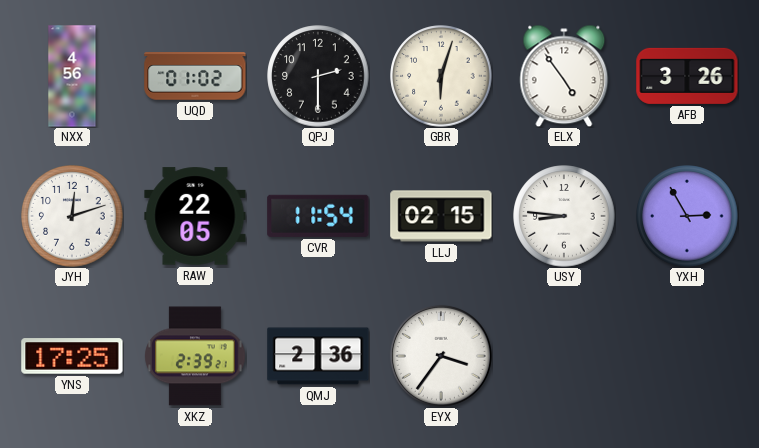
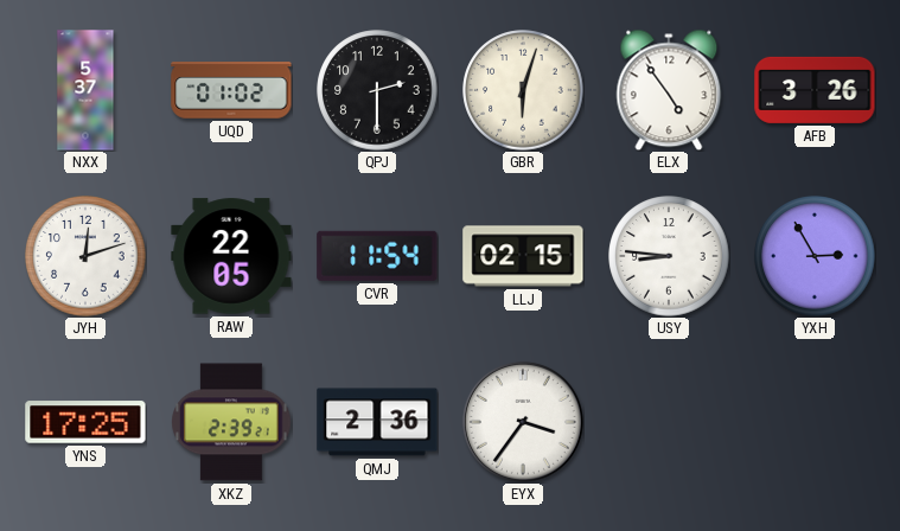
NXX: 4:56 -> 5:37 (85, 90)
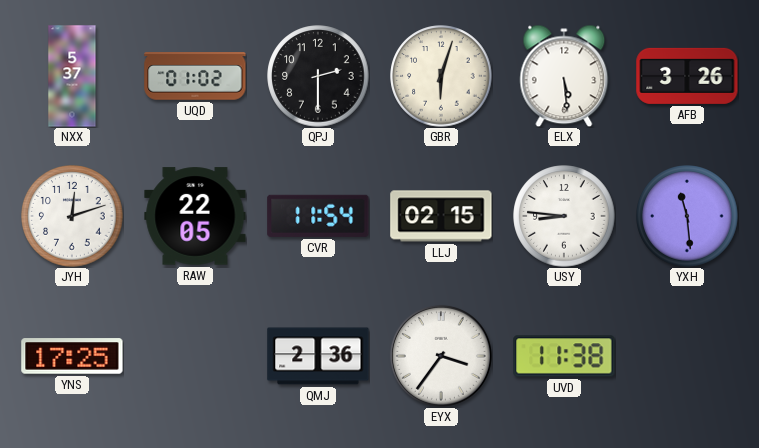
ELX: 4:54 -> 5:29 (564, 76)
YXH: 2:55 -> 11:29 (687, 216)
XKZ: 2:39 -> none (231, 422)
UVD: none -> 11:38 (564, 356)
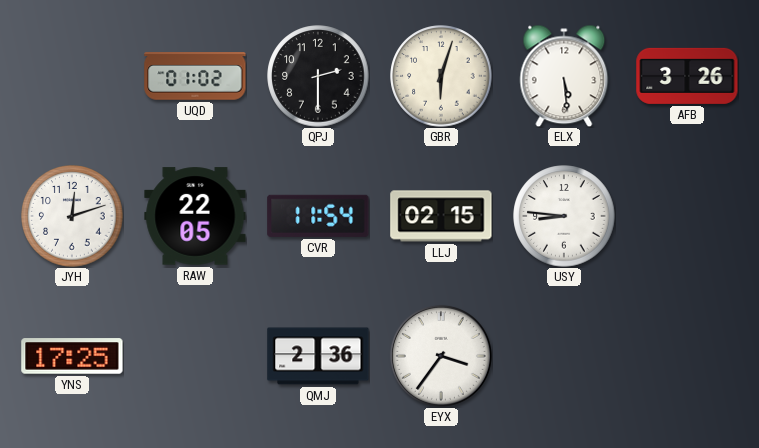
NXX: 5:37 -> none (72, 76)
YXH: 11:29 -> none (687, 216)
UVD: 11:38 -> none (564, 356)
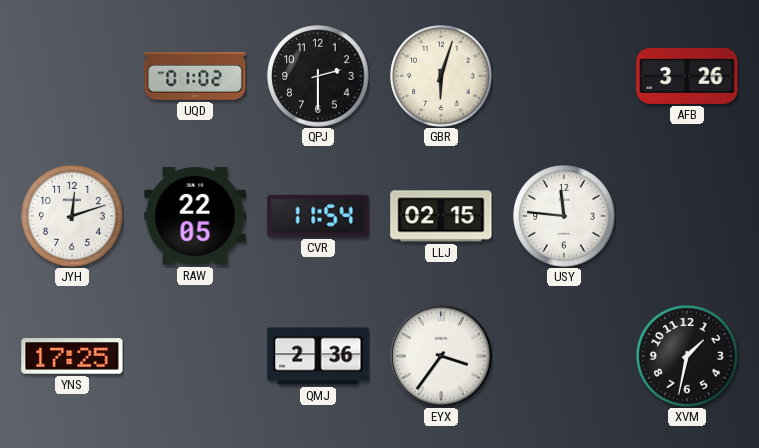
ELX: 5:29 -> none (564, 76)
USY: 8:46 -> 11:46 (564, 216)
XVM: none -> 1:32 (687, 356)
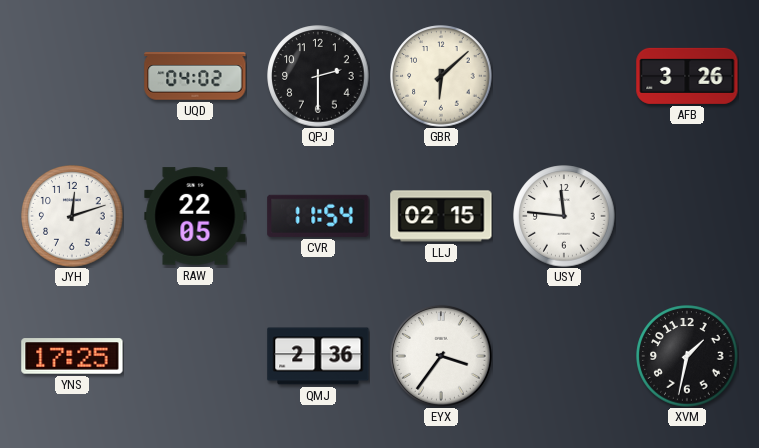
UQD: 01:02 -> 04:02 (195, 76)
GBR: 6:03 -> 6:08 (441, 76)
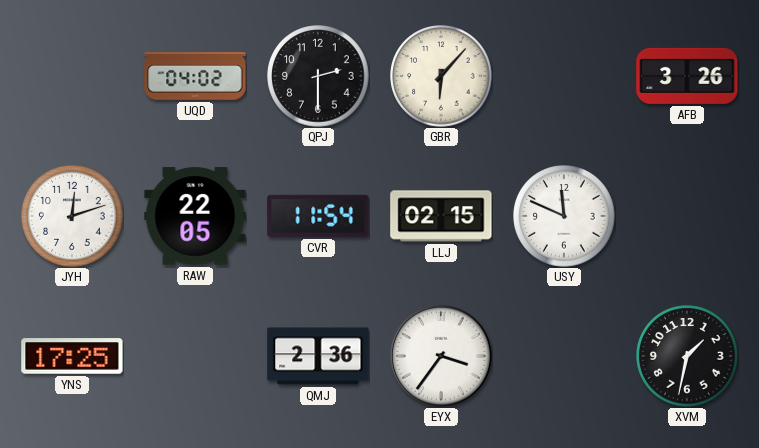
GBR: 6:08 -> 6:07 (441, 76)
USY: 11:46 -> 11:49 (564, 216)
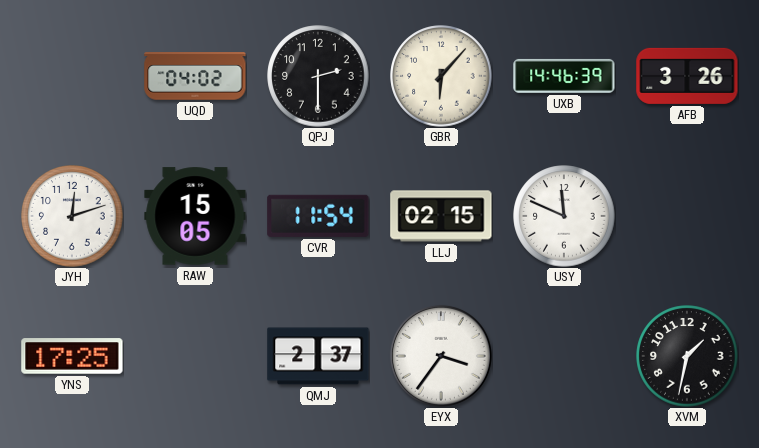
UXB: none -> 14:46 (564, 76)
RAW: 22:05 -> 15:05 (195, 216)
QMJ: 2:36 -> 2:37 (318, 356)
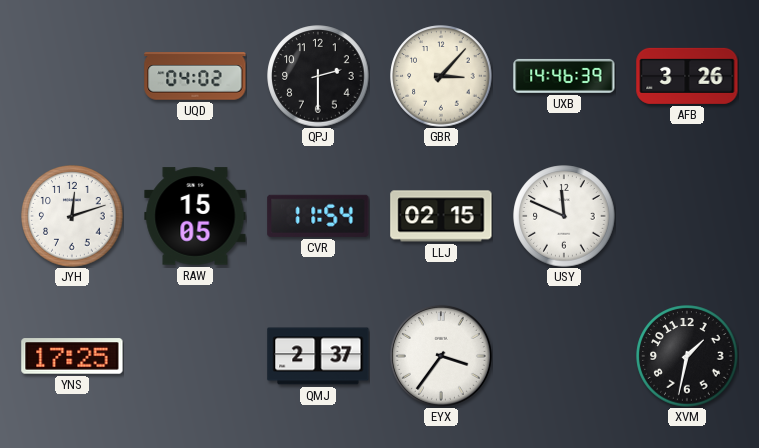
GBR: 6:07 -> 3:07 (441, 76)
